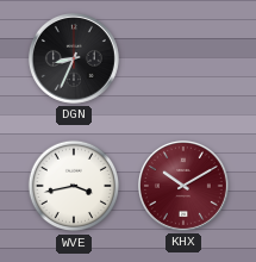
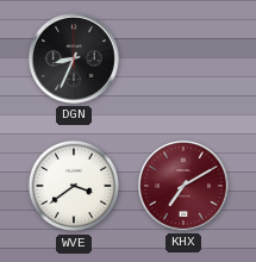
WVE: 3:43 -> 3:39 (74, 186)
KHX: 10:10 -> 7:10 (183, 186)
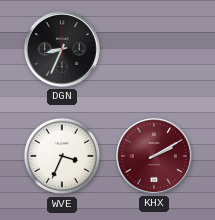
WVE: 3:39 -> 3:34 (62, 156)
KHX: 7:10 -> 2:10 (154, 156)
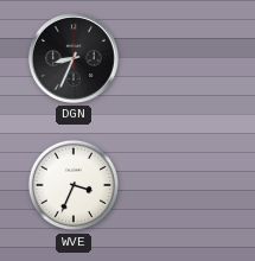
KHX: 2:10 -> none (154, 156)
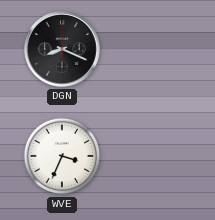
DGN: 8:34 -> 8:19 (62, 49)
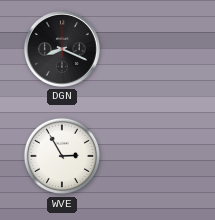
WVE: 3:34 -> 2:55 (62, 156)
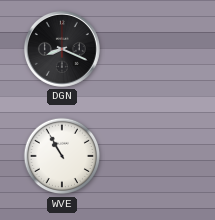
WVE: 2:55 -> 10:55 (62, 156)
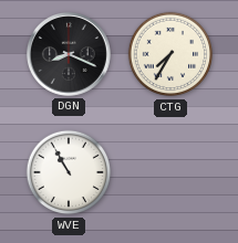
CTG: none -> 7:35 (170, 54)
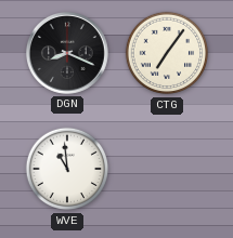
CTG: 7:35 -> 7:06 (167, 53)
WVE: 10:55 -> 10:59 (67, 169)
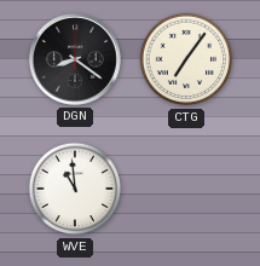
DGN: 8:19 -> 8:21 (75, 59)
